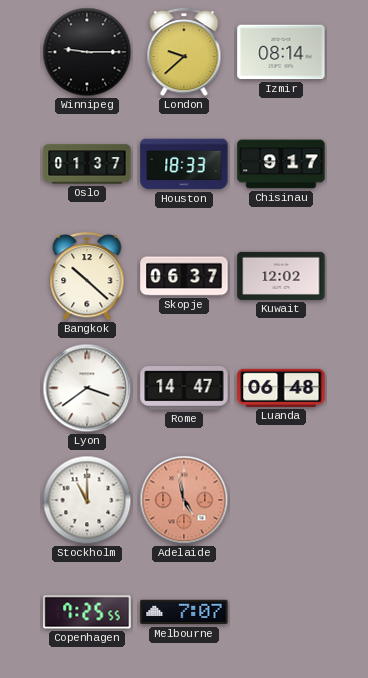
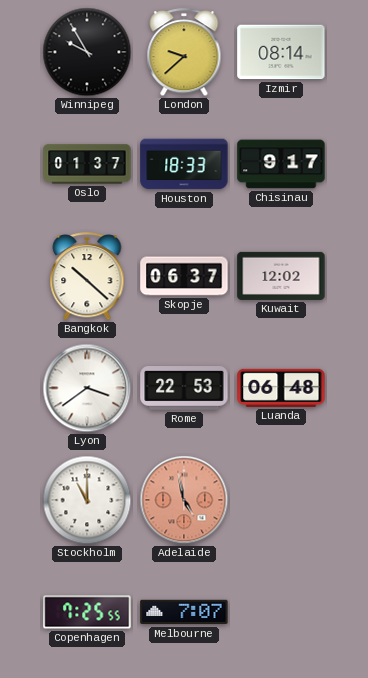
Winnipeg: 9:15 -> 9:55 (87, 52)
Rome: 14:47 -> 22:53 (184, 389)
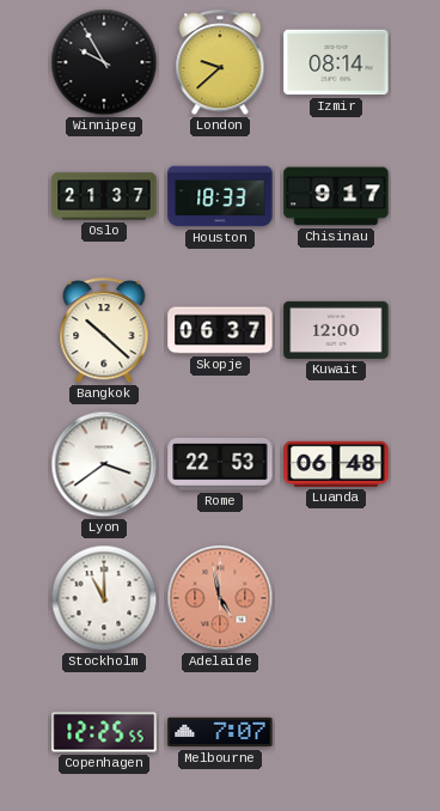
Oslo: 01:37 -> 21:37 (104, 196)
Kuwait: 12:02 -> 12:00 (336, 330)
Copenhagen: 7:25 -> 12:25 (104, 732)
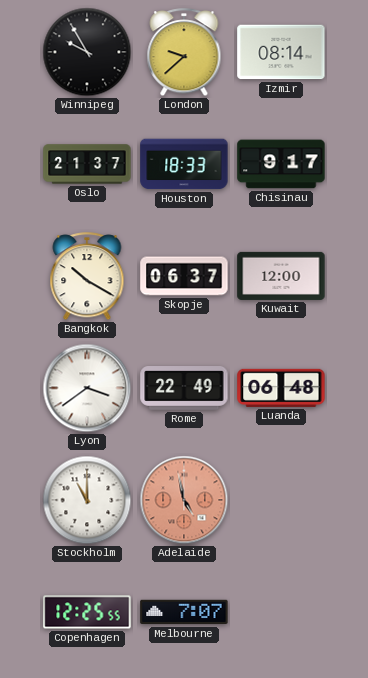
Bangkok: 10:22 -> 10:20 (87, 277)
Rome: 22:53 -> 22:49 (184, 389)
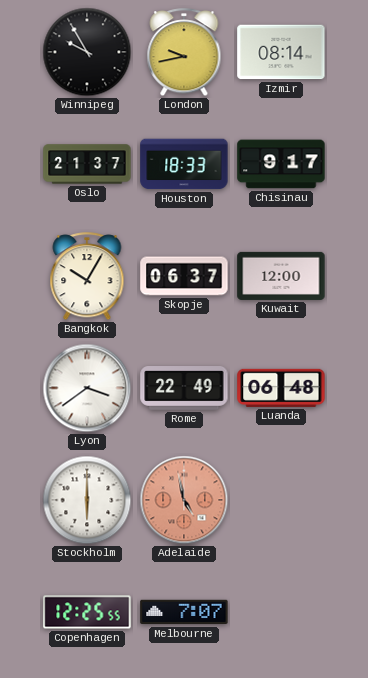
London: 9:38 -> 9:43 (184, 53)
Bangkok: 10:20 -> 10:05 (87, 277)
Stockholm: 11:00 -> 6:00 (87, 500)
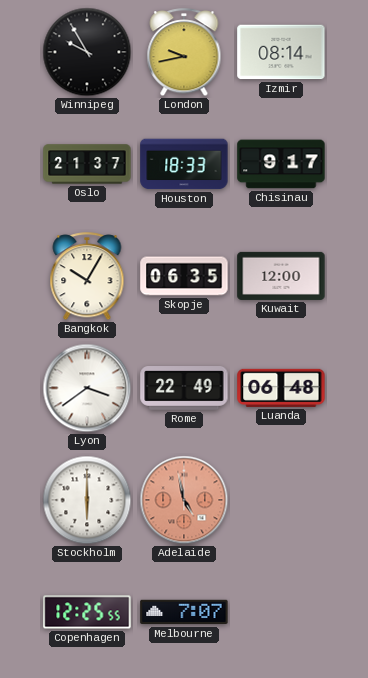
Skopje: 06:37 -> 06:35 (184, 276)
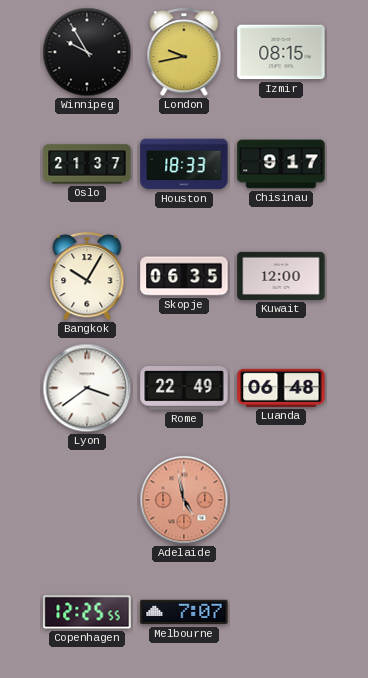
Izmir: 08:14 -> 08:15 (281, 52)
Stockholm: 6:00 -> none (87, 500)
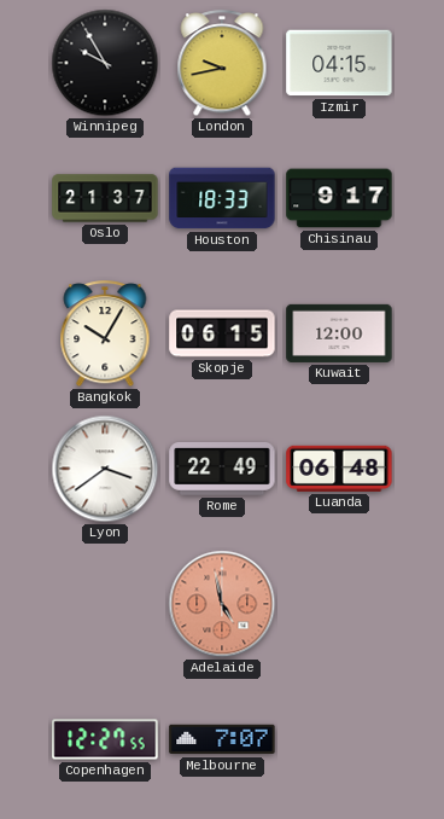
Izmir: 08:15 -> 04:15 (339, 63)
Skopje: 06:35 -> 06:15 (222, 333)
Copenhagen: 12:25 -> 12:27 (105, 739)
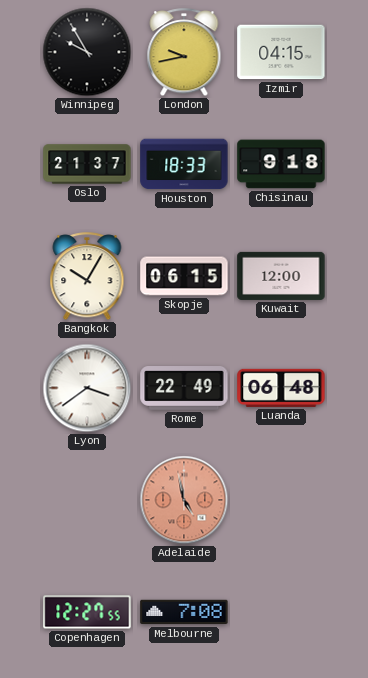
Chisinau: 9:17 -> 9:18 (281, 164)
Melbourne: 7:07 -> 7:08 (184, 612)
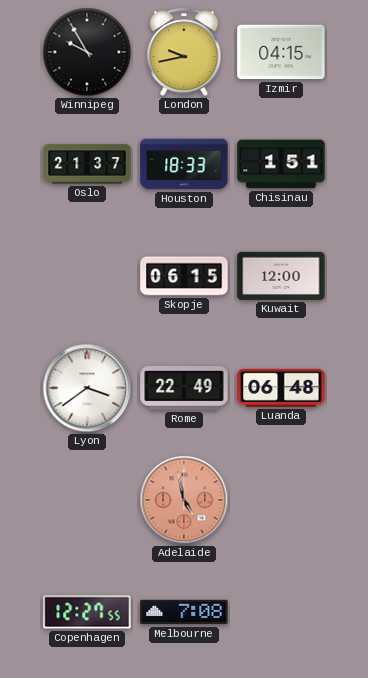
Chisinau: 9:18 -> 1:51 (281, 164)
Bangkok: 10:05 -> none (87, 277)
